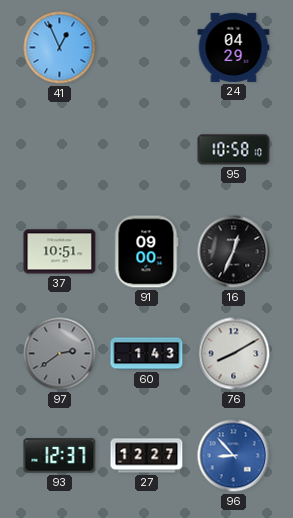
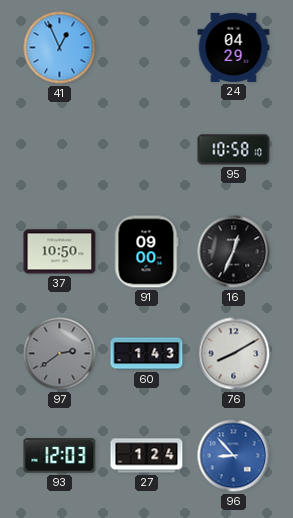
37: 10:51 -> 10:50 (60, 252)
93: 12:37 -> 12:03 (60, 456)
27: 12:27 -> 1:24 (147, 456)
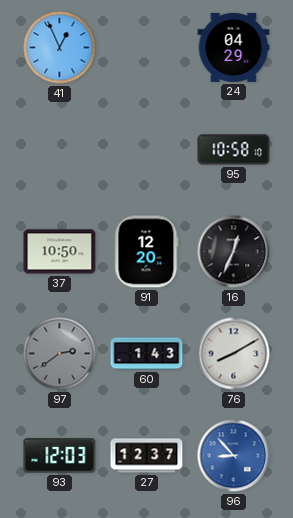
91: 09:00 -> 12:20 (146, 252)
27: 1:24 -> 12:37 (147, 456)
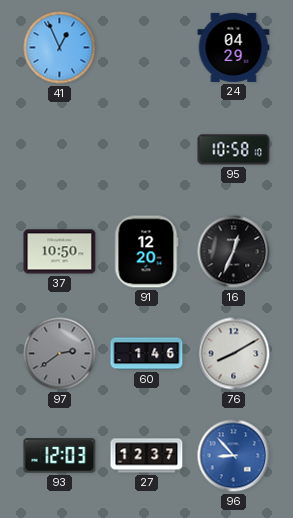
60: 1:43 -> 1:46 (147, 354)
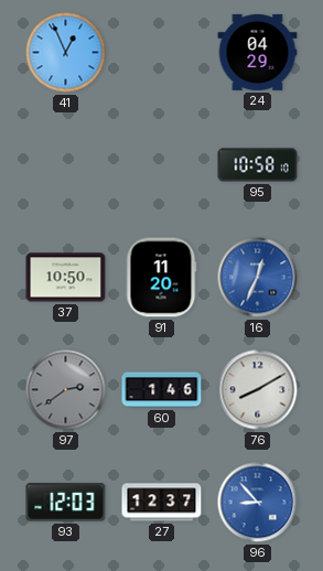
91: 12:20 -> 11:20 (161, 278)
16 dial: black -> blue (258, 278)
